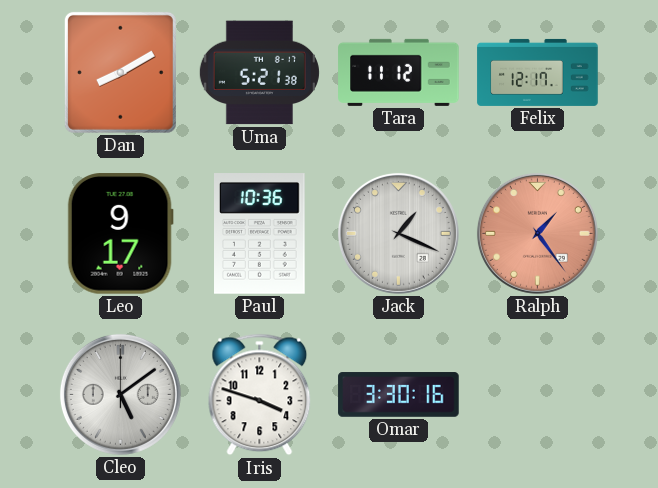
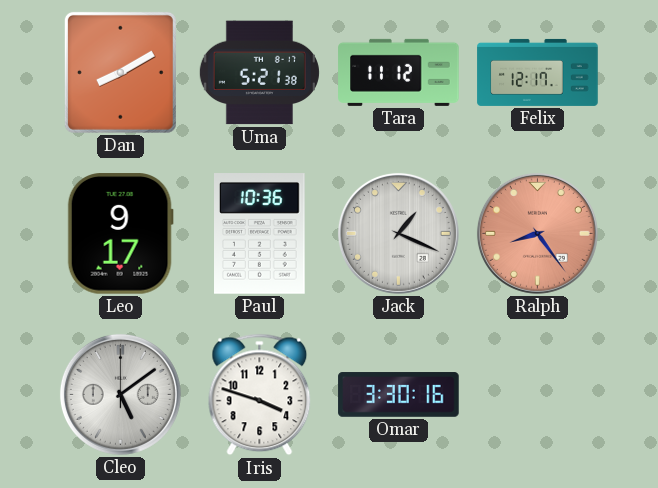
Ralph: 1:24 -> 8:24 (537, 233)
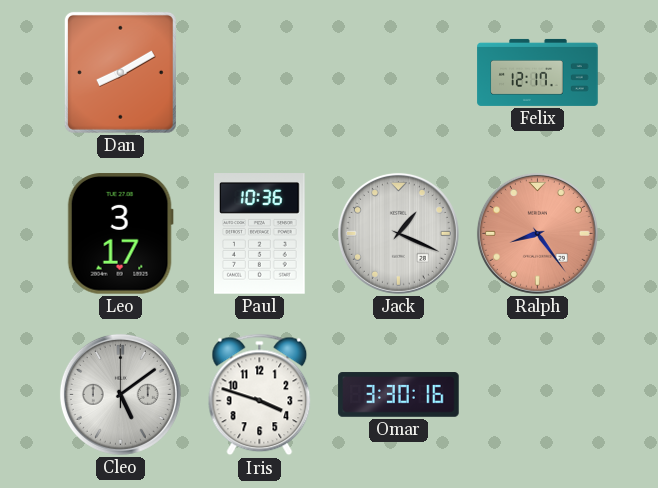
Uma: 5:21 -> none (259, 73)
Tara: 11:12 -> none (399, 72)
Leo: 9:17 -> 3:17 (120, 234)
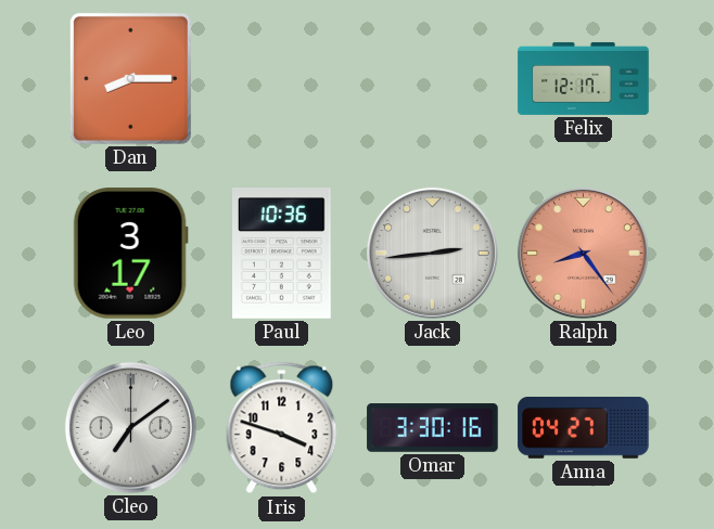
Dan: 8:10 -> 8:15 (130, 78)
Jack: 1:19 -> 2:44 (432, 253)
Cleo: 5:09 -> 7:09 (130, 427)
Anna: none -> 04:27 (584, 428)
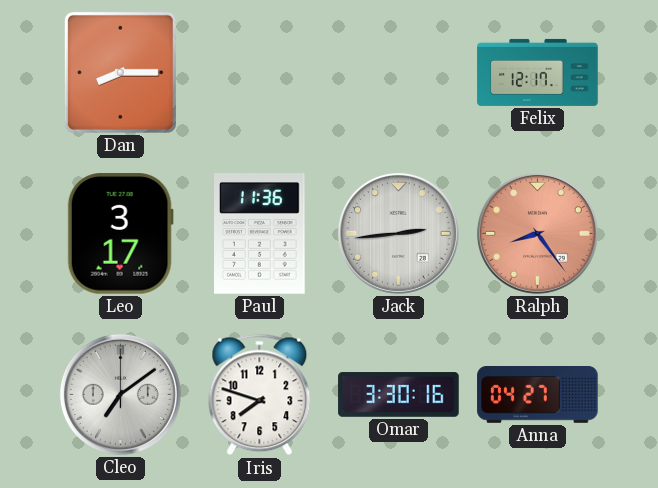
Paul: 10:36 -> 11:36 (260, 234)
Iris: 3:48 -> 7:48 (260, 395)
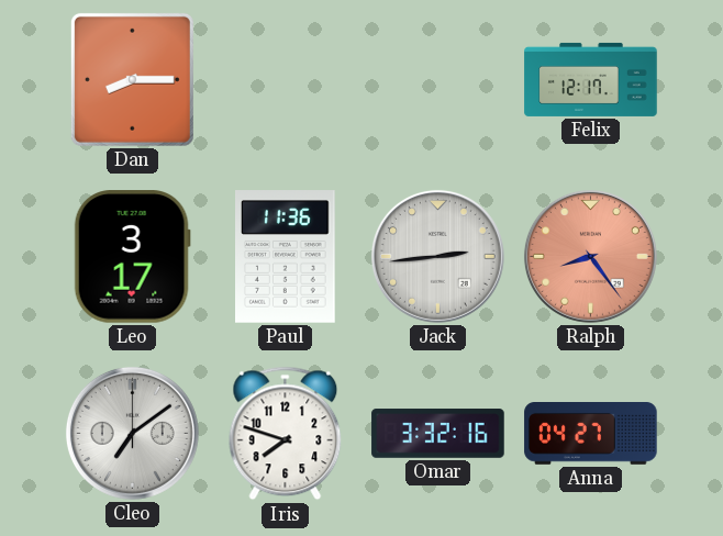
Omar: 3:30 -> 3:32 (438, 434)
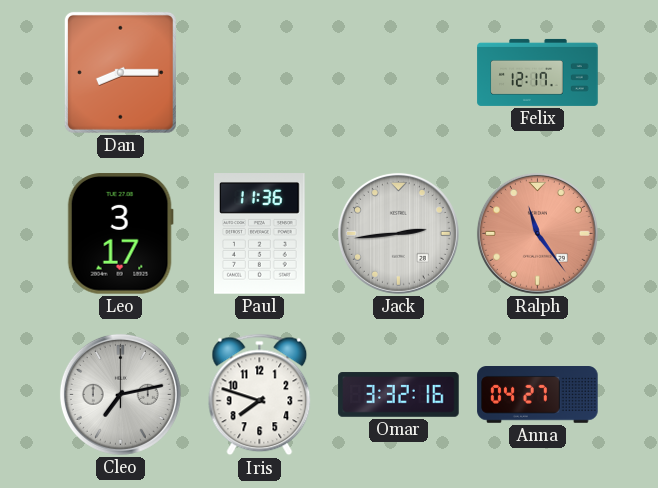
Ralph: 8:24 -> 11:24 (537, 233)
Cleo: 7:09 -> 7:13 (120, 394)
